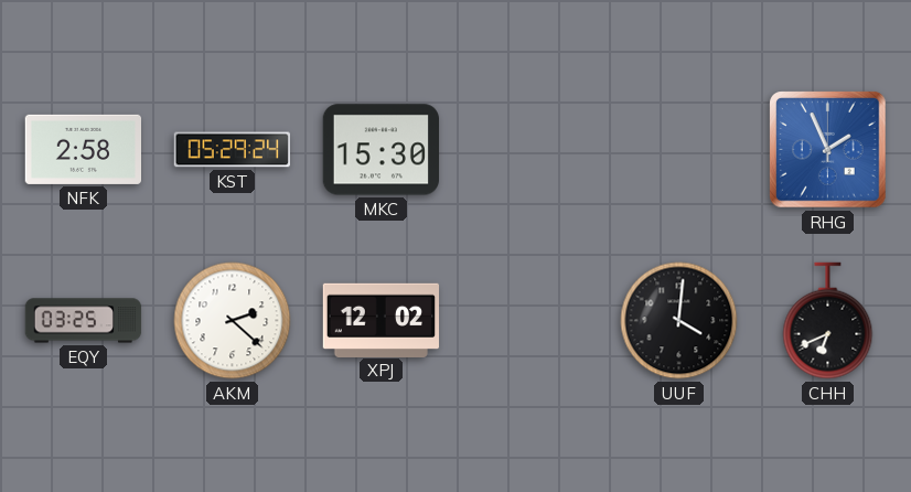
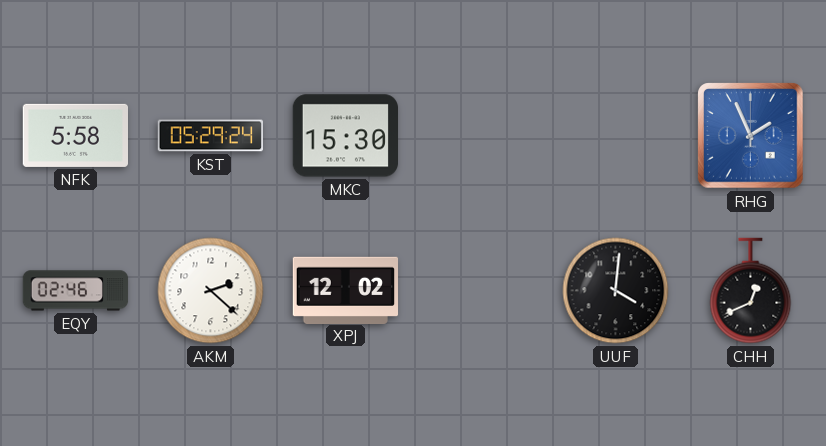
NFK: 2:58 -> 5:58 (75, 135)
EQY: 03:25 -> 02:46 (76, 291)
CHH: 6:41 -> 12:41 (751, 291)
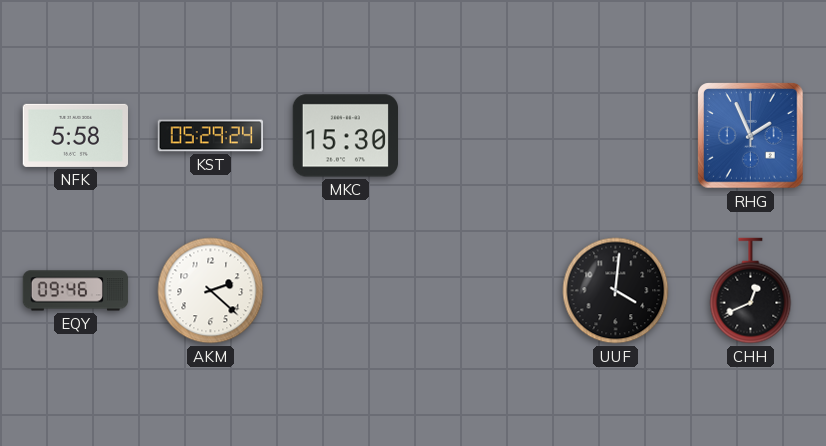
EQY: 02:46 -> 09:46 (76, 291)
XPJ: 12:02 -> none (346, 290)
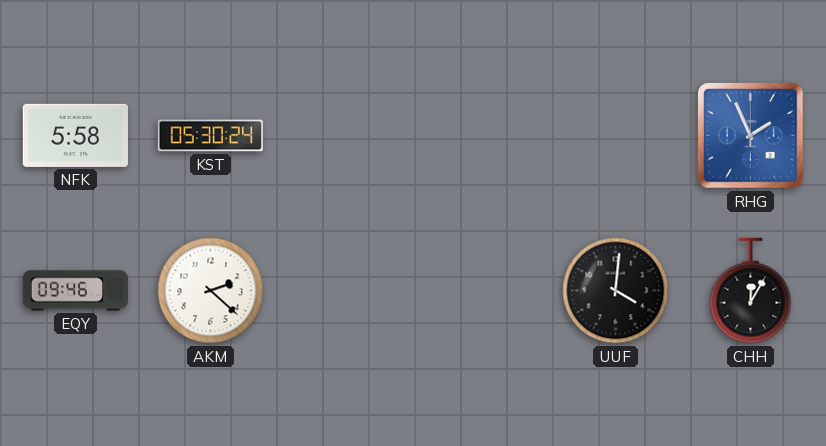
KST: 05:29 -> 05:30 (210, 136)
MKC: 15:30 -> none (345, 136)
CHH: 12:41 -> 12:05 (751, 291)
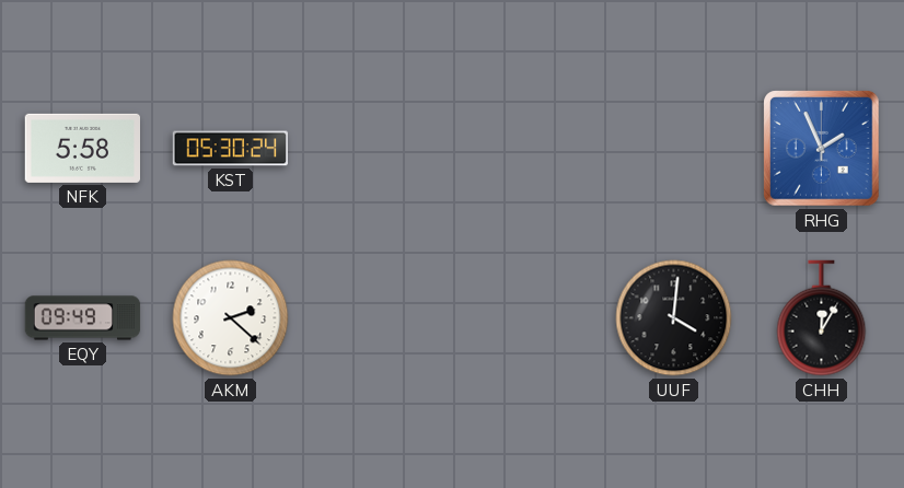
EQY: 09:46 -> 09:49 (83, 318)
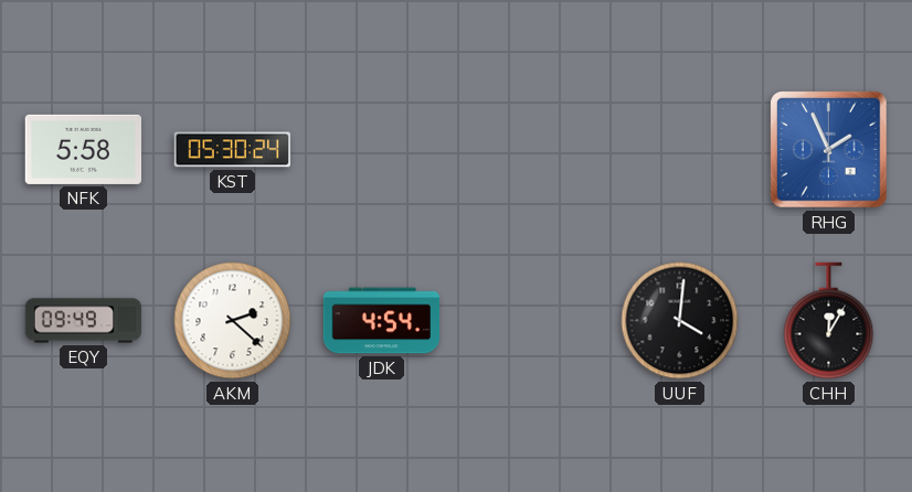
JDK: none -> 4:54 (382, 321)
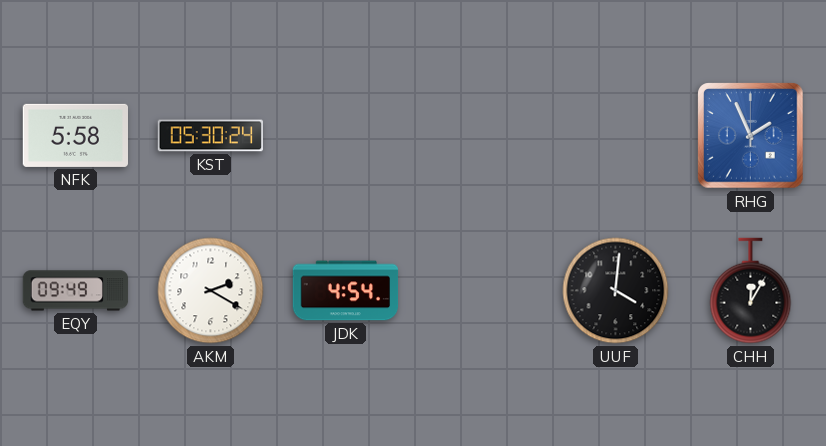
AKM: 2:22 -> 2:20 (211, 291)
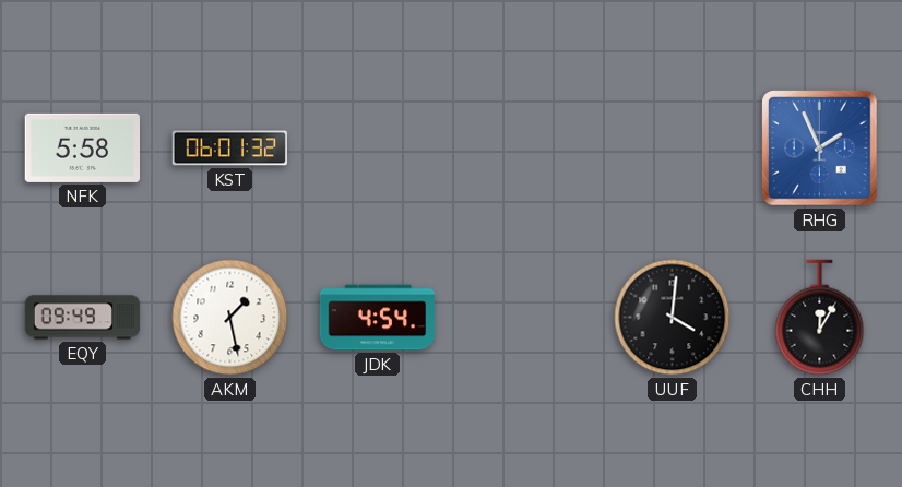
KST: 05:30 -> 06:01 (229, 149)
AKM: 2:20 -> 1:28 (230, 318)
